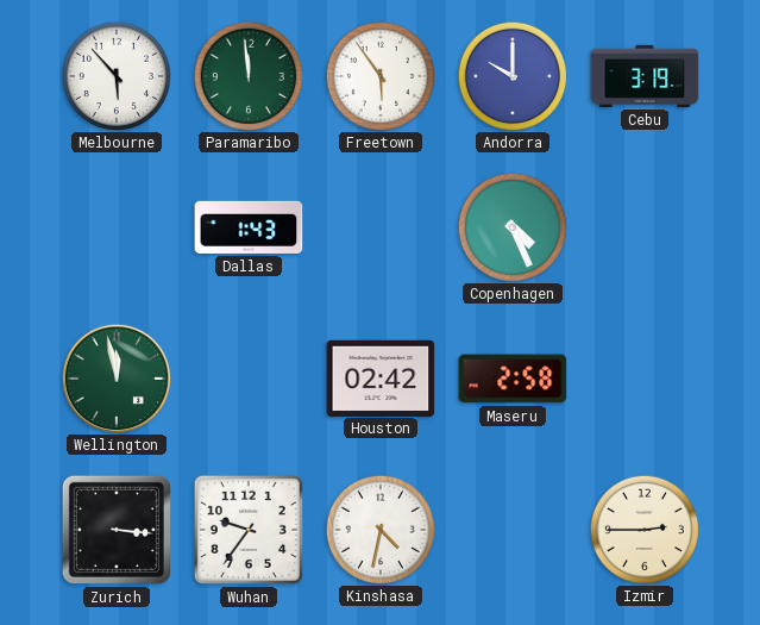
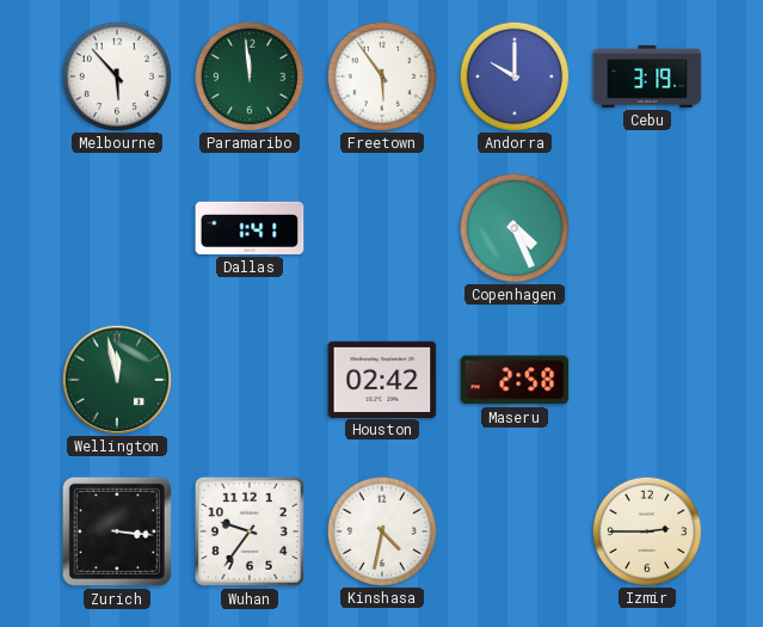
Dallas: 1:43 -> 1:41 (250, 228)
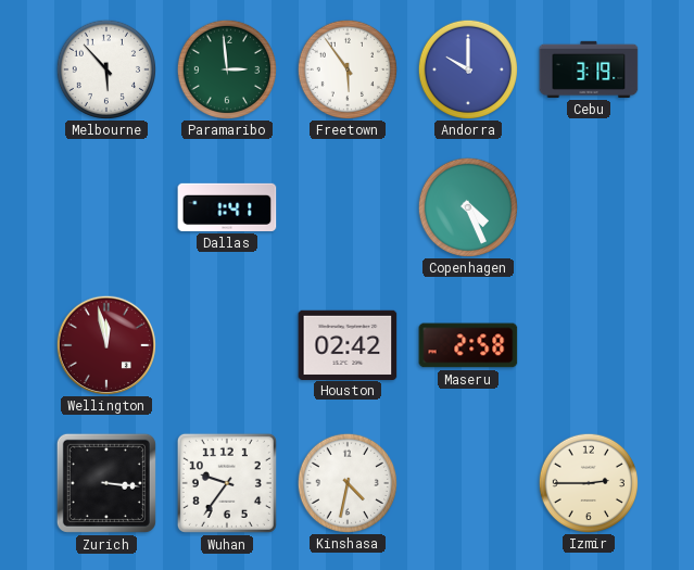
Paramaribo: 11:59 -> 2:59 (226, 68)
Wellington dial: green -> burgundy (105, 344)
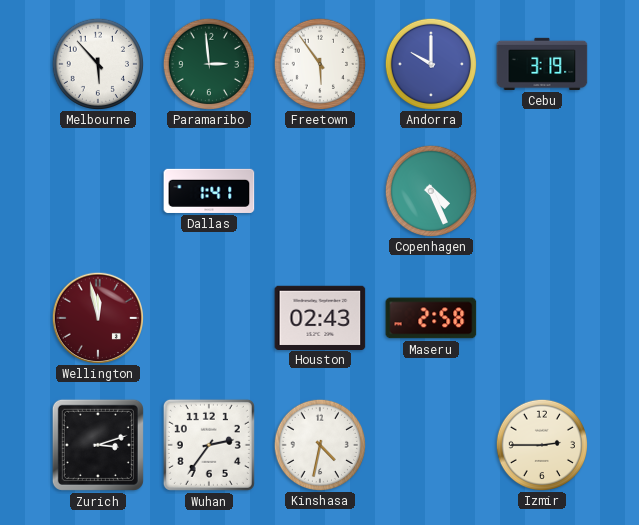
Houston: 02:42 -> 02:43 (320, 317)
Zurich: 3:16 -> 3:12 (98, 445)
Wuhan: 9:36 -> 2:36 (209, 445)
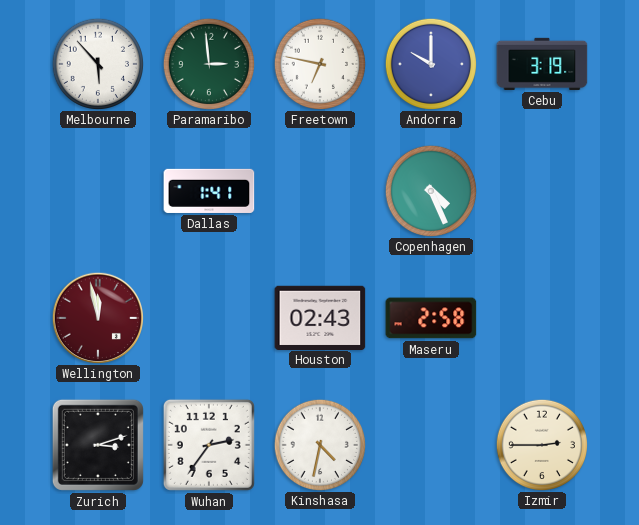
Freetown: 5:54 -> 6:47 (319, 63)
